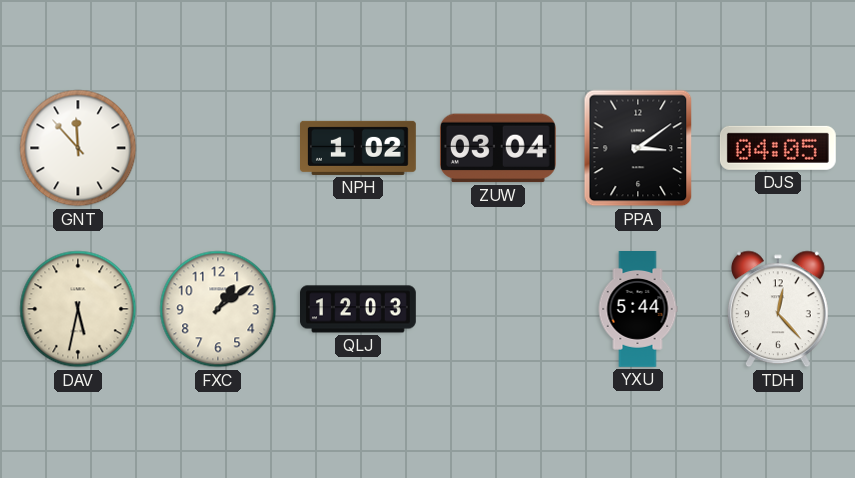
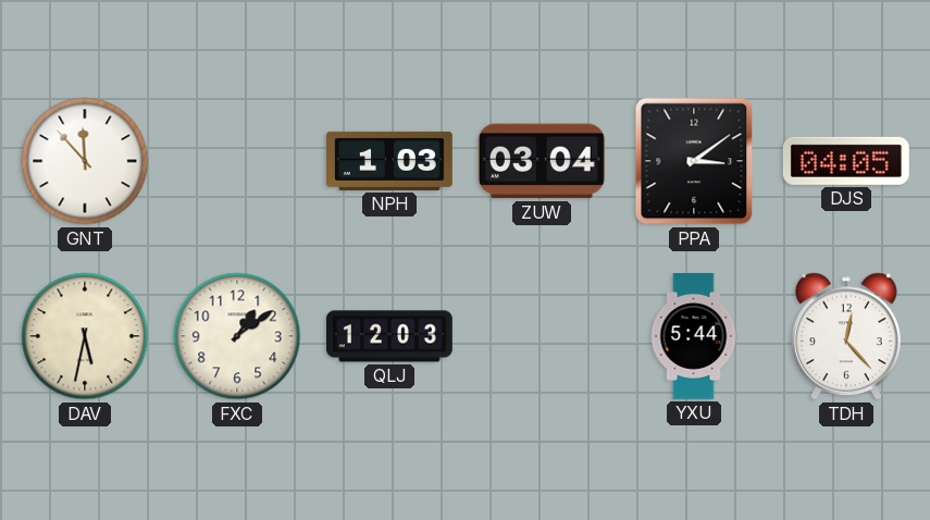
NPH: 1:02 -> 1:03 (390, 161)
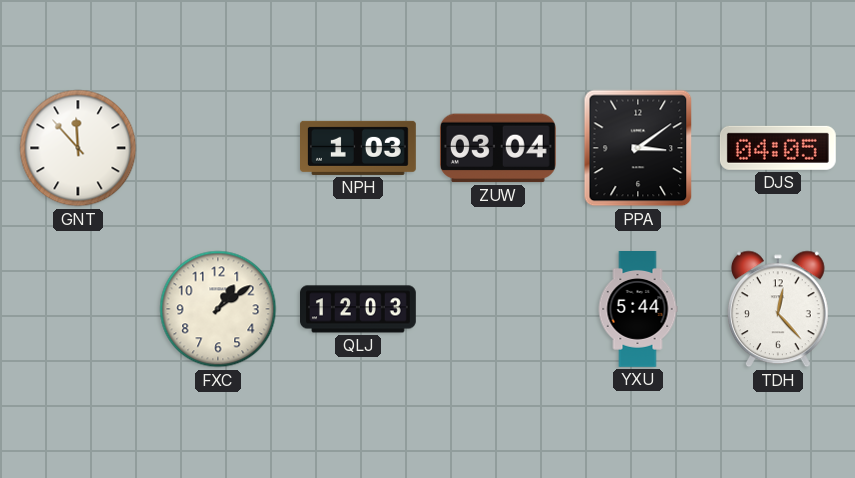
DAV: 5:32 -> none (85, 336)
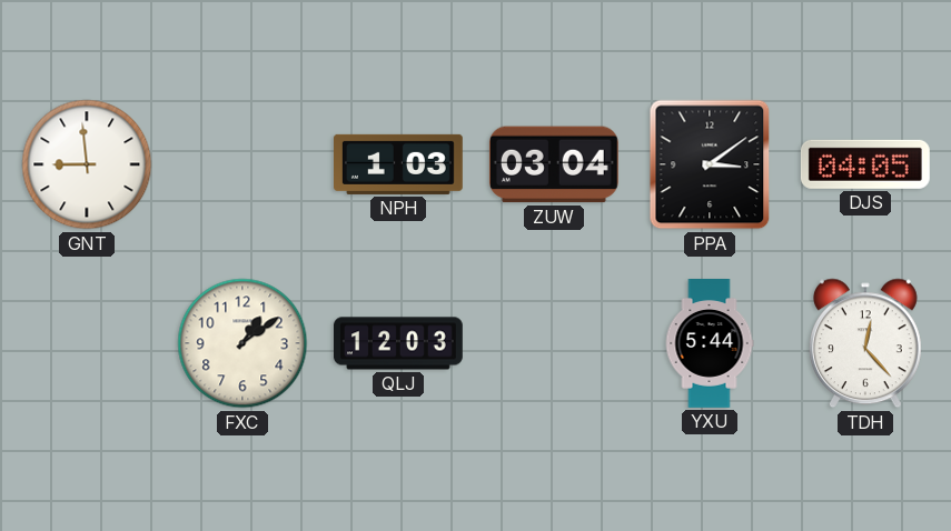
GNT: 11:53 -> 8:59 (87, 164)
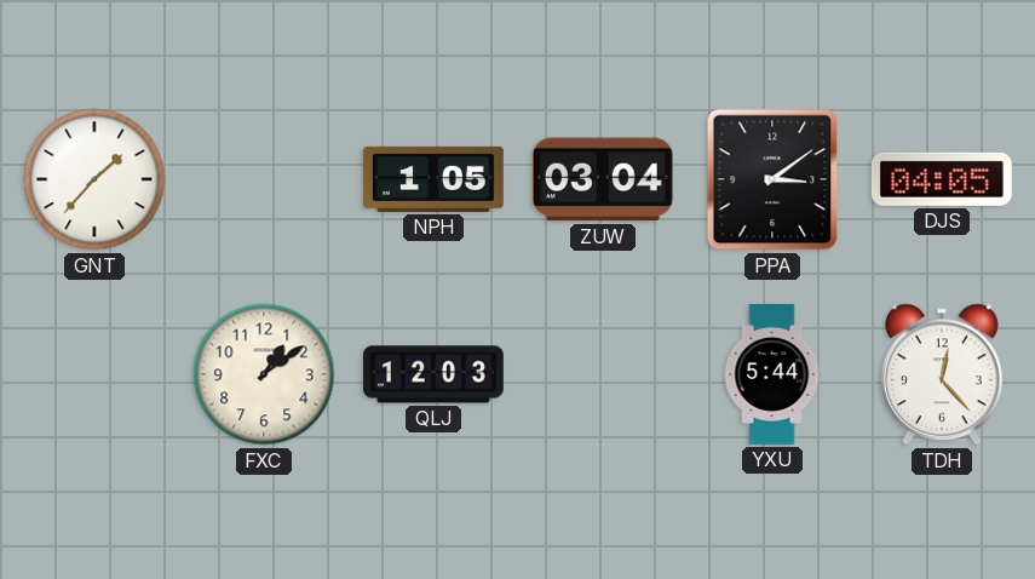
GNT: 8:59 -> 1:37 (94, 179)
NPH: 1:03 -> 1:05 (435, 179)
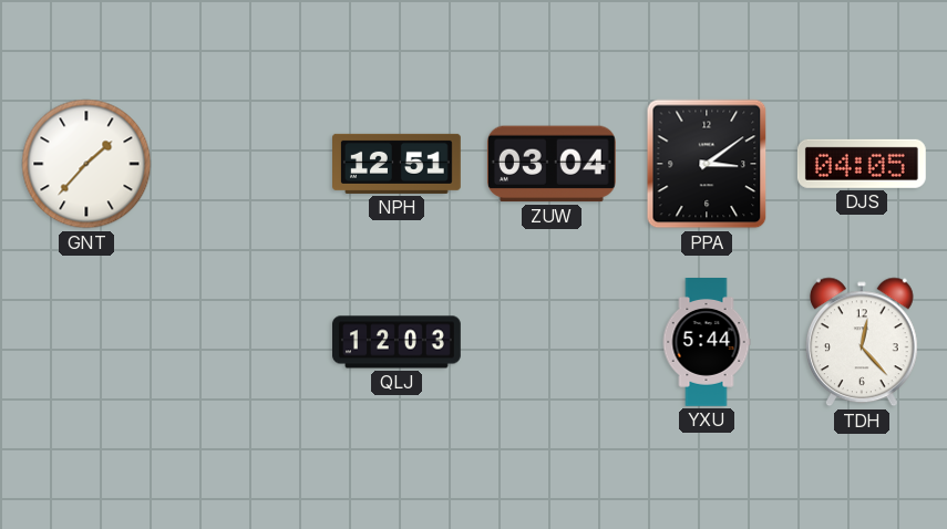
NPH: 1:05 -> 12:51 (398, 164)
FXC: 1:09 -> none (264, 374)
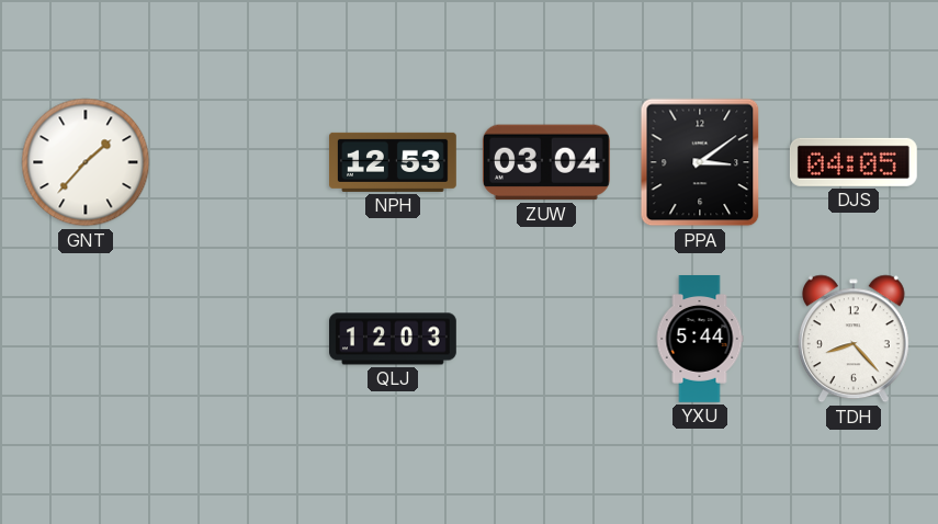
NPH: 12:51 -> 12:53 (394, 162)
TDH: 12:23 -> 8:23 (854, 339)
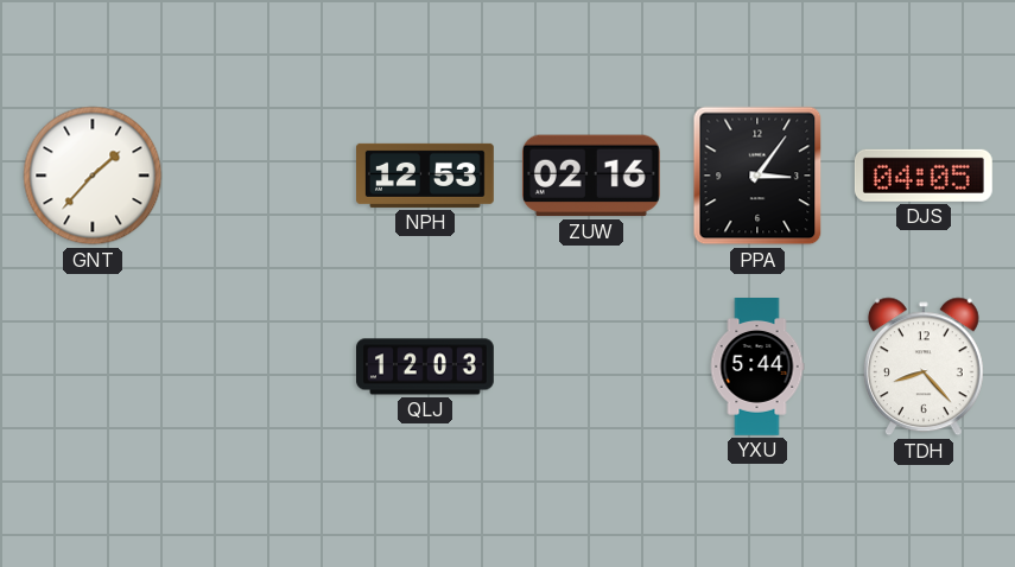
ZUW: 03:04 -> 02:16 (591, 176)
PPA: 3:09 -> 3:06 (757, 176)
